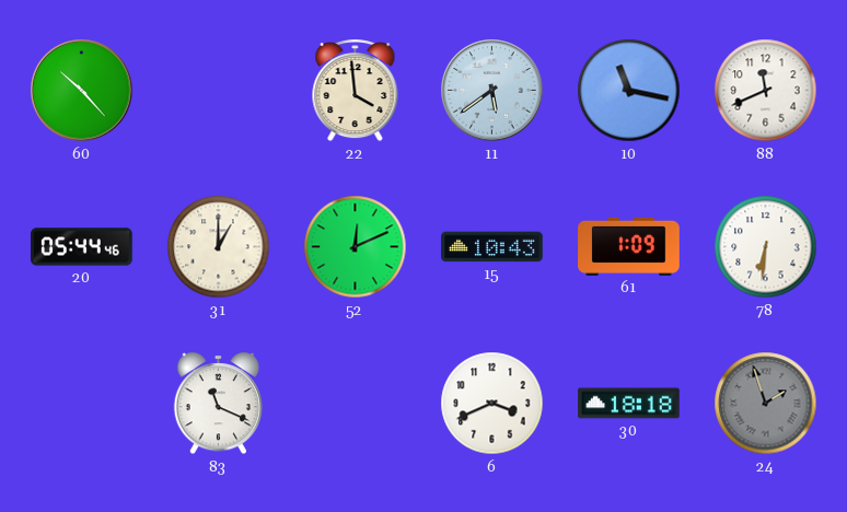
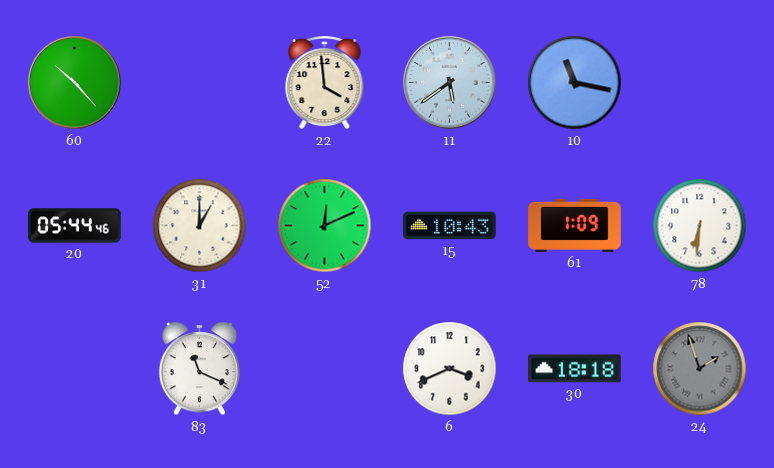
88: 11:41 -> none (766, 91)
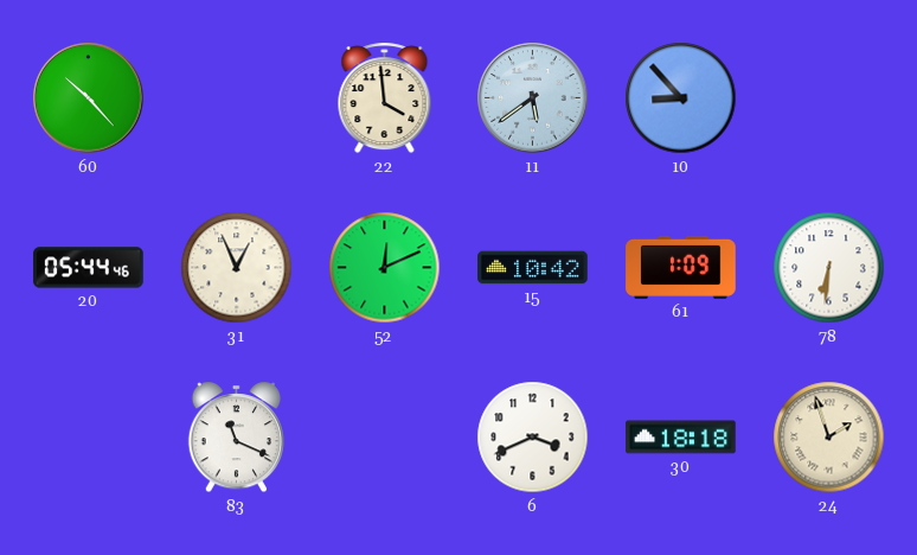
10: 11:17 -> 8:53 (681, 98)
31: 1:00 -> 12:56 (237, 268)
15: 10:43 -> 10:42 (533, 268)
24 dial: grey -> cream (829, 438)
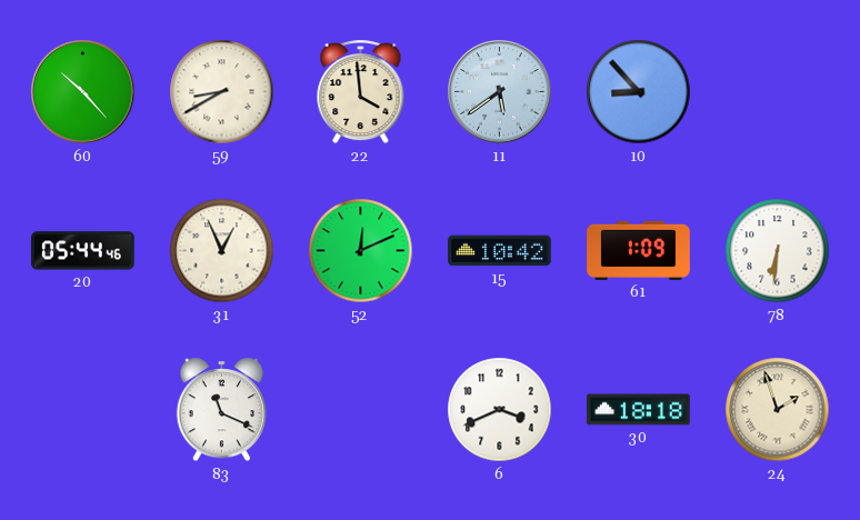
59: none -> 8:40 (222, 92)
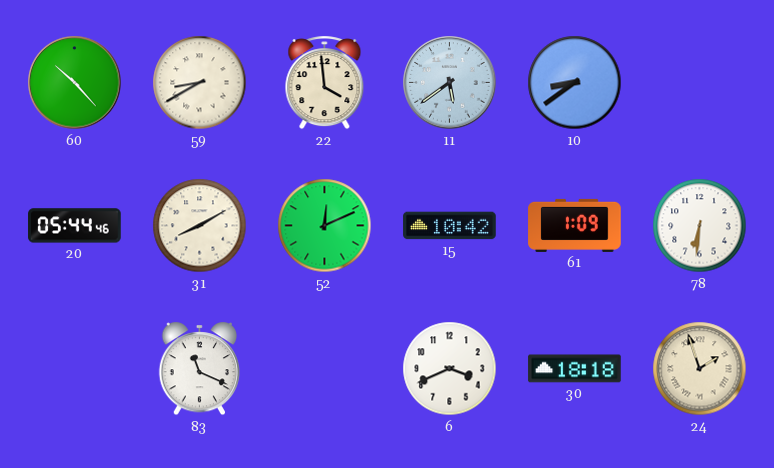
10: 8:53 -> 8:39 (575, 83)
31: 12:56 -> 8:10 (200, 226)
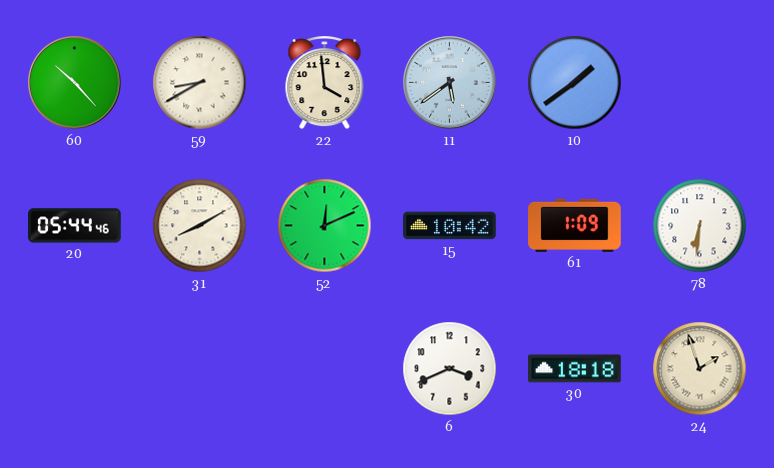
10: 8:39 -> 1:39 (575, 83)
83: 11:19 -> none (200, 369)
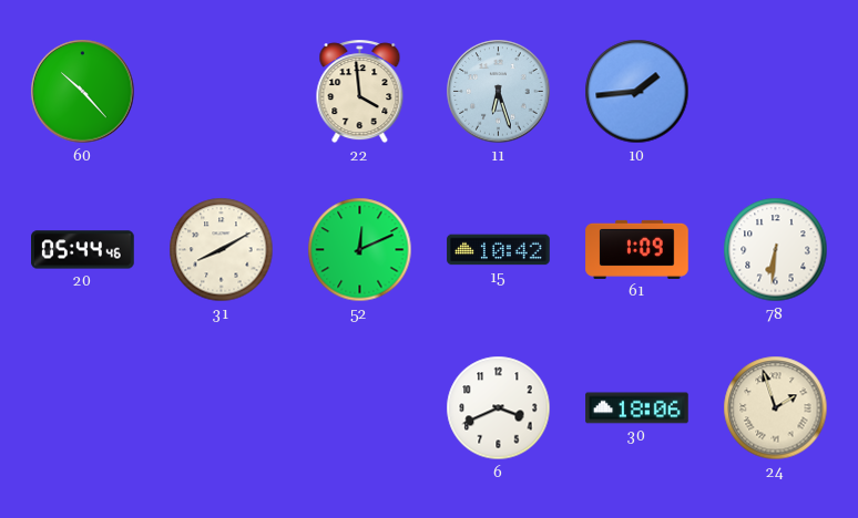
59: 8:40 -> none (200, 83)
11: 5:39 -> 6:27 (499, 92)
10: 1:39 -> 1:44 (637, 92)
30: 18:18 -> 18:06 (637, 408)
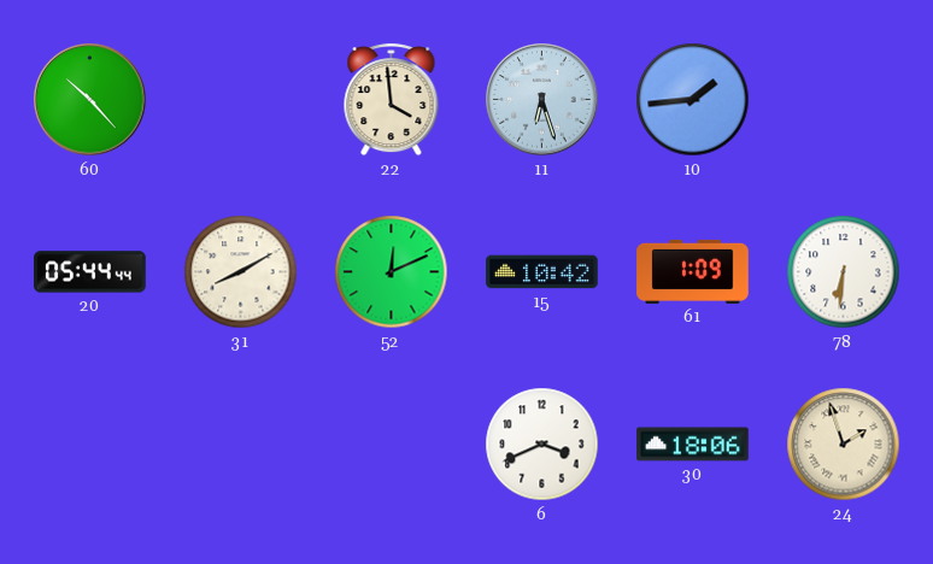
20: 05:44:46 -> 05:44:44 (90, 272)
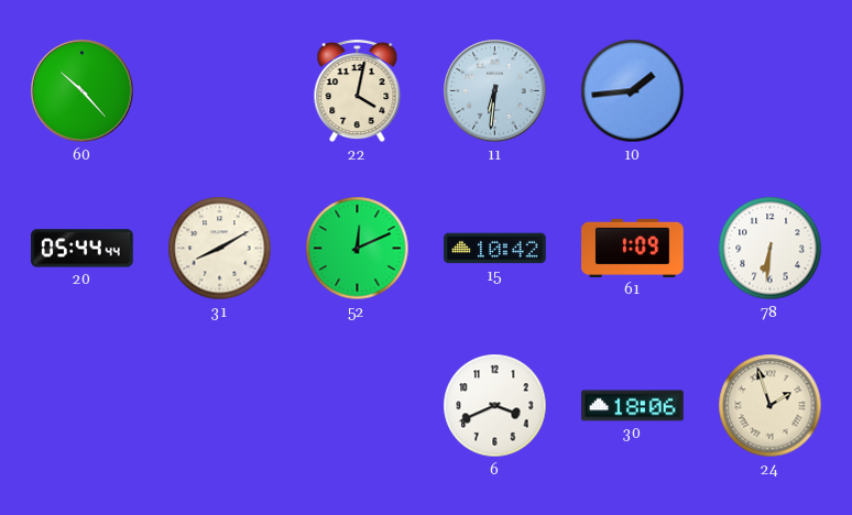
22: 3:59 -> 4:02 (358, 91)
11: 6:27 -> 6:31 (495, 91)
